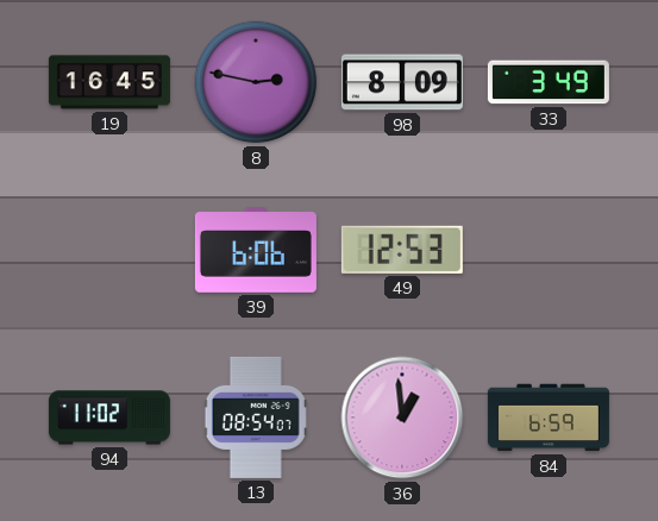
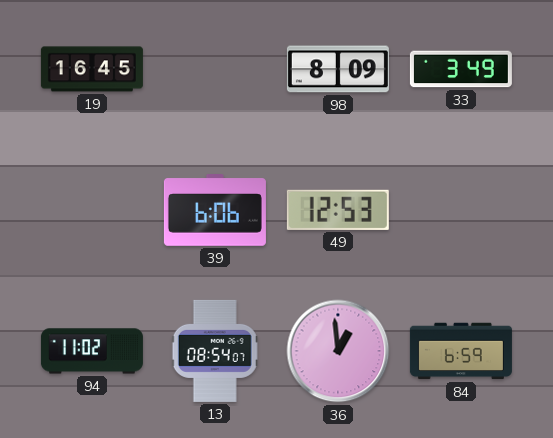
8: 2:47 -> none (256, 82)
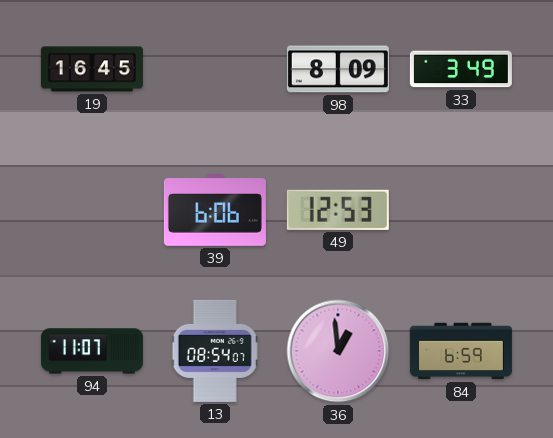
94: 11:02 -> 11:07 (92, 351)
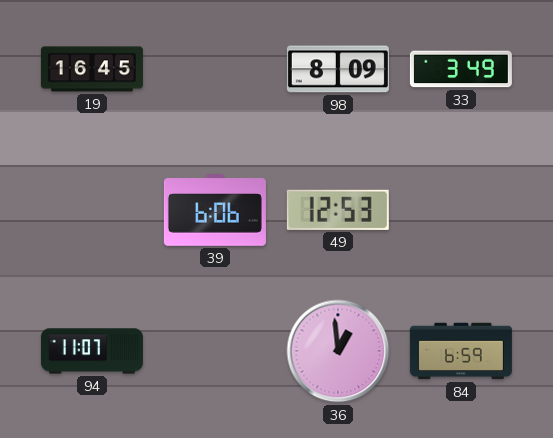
13: 08:54 -> none (215, 351)
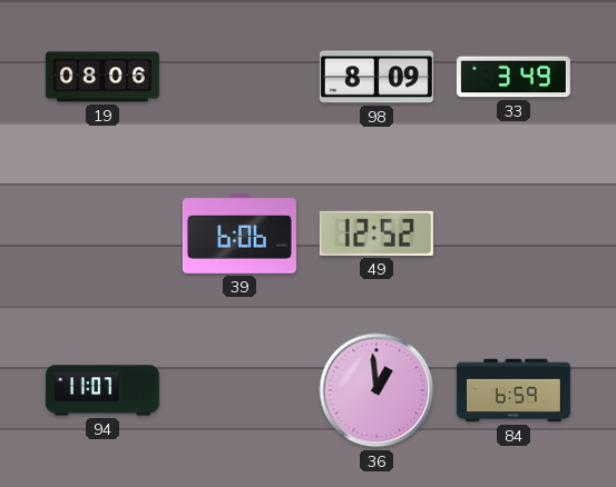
19: 16:45 -> 08:06 (102, 77)
49: 12:53 -> 12:52 (377, 233)
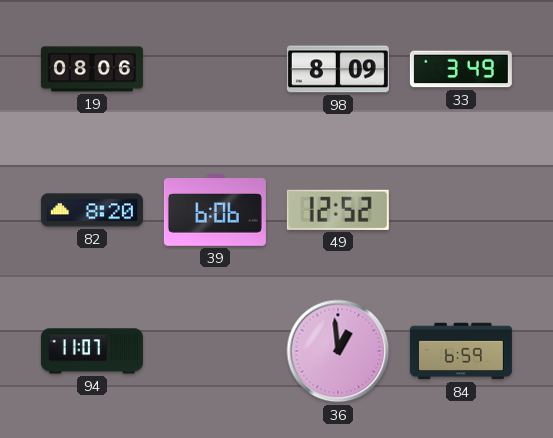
82: none -> 8:20 (92, 210)
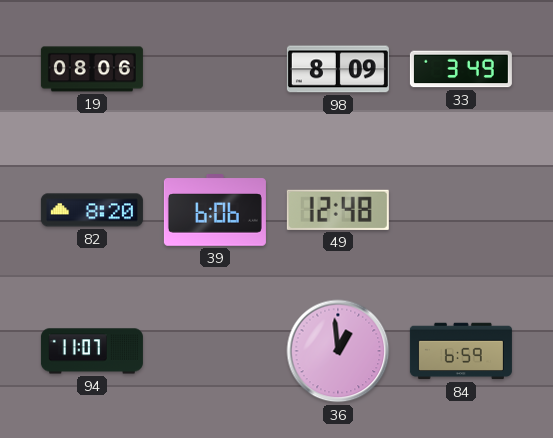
49: 12:52 -> 12:48 (338, 210)
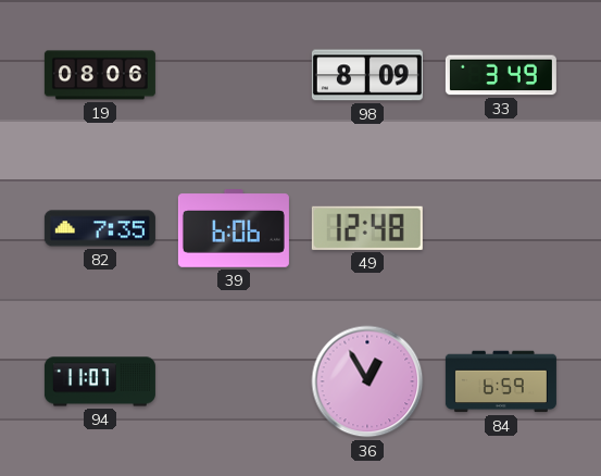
82: 8:20 -> 7:35 (100, 228)
36: 12:59 -> 12:55 (367, 381)
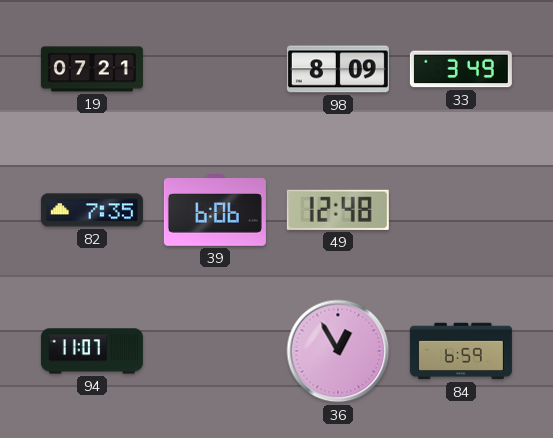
19: 08:06 -> 07:21 (92, 69)
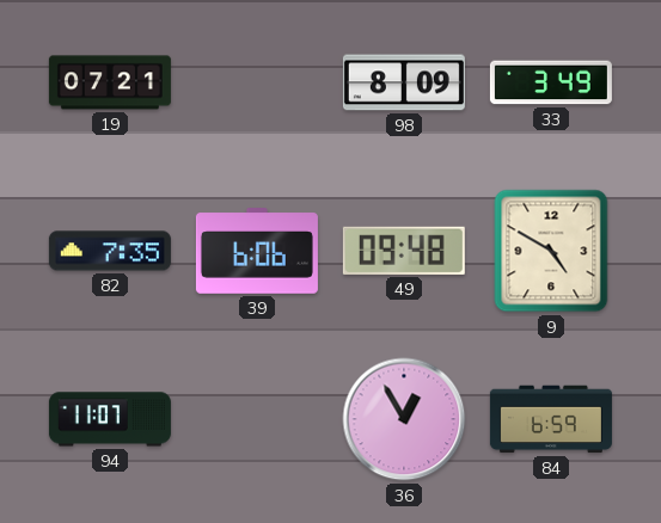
49: 12:48 -> 09:48 (404, 251)
9: none -> 4:50 (551, 251)
